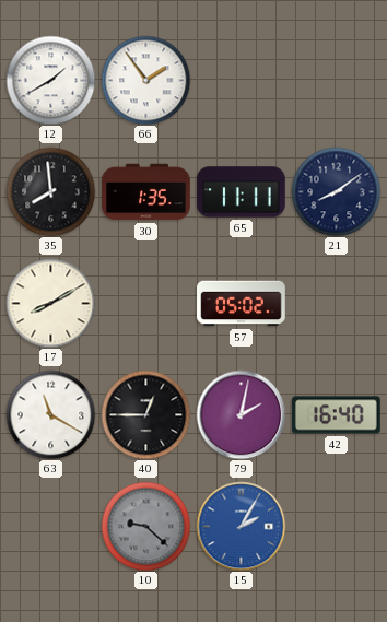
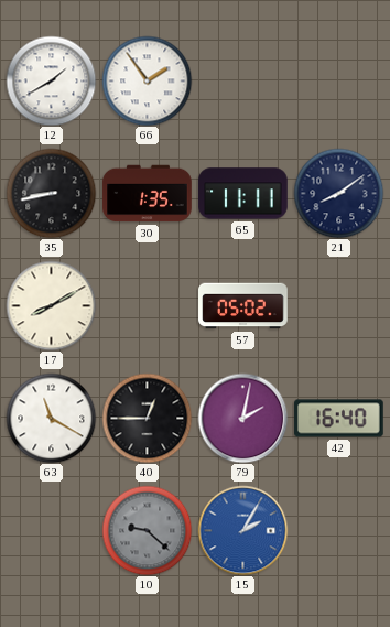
35: 7:59 -> 8:43 (51, 193)
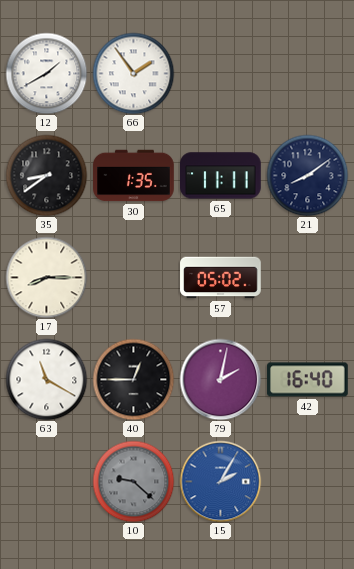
35: 8:43 -> 8:39 (46, 175)
17: 8:10 -> 8:15 (46, 277)
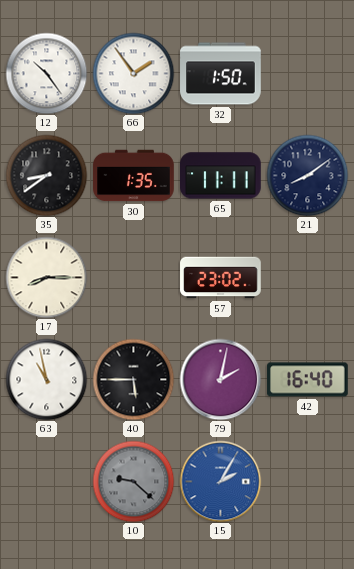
12: 1:40 -> 10:24 (46, 73)
32: none -> 1:50 (221, 74)
57: 05:02 -> 23:02 (221, 278)
63: 11:20 -> 10:58 (46, 379)
40: 12:45 -> 5:45 (133, 379)
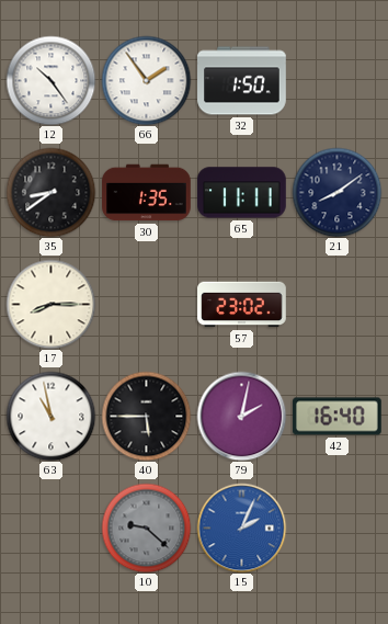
15: 2:05 -> 2:04 (241, 527)
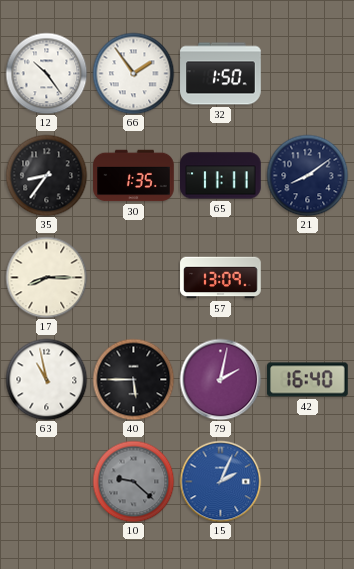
35: 8:39 -> 8:36 (46, 175)
57: 23:02 -> 13:09 (221, 278)
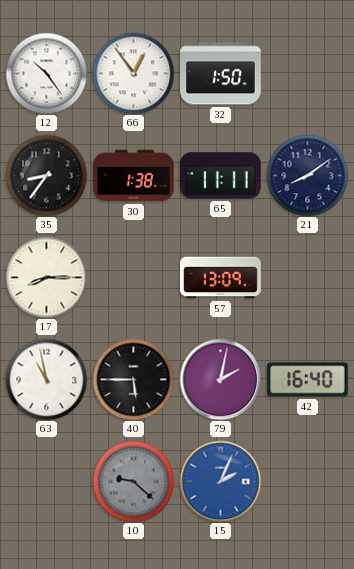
66: 1:54 -> 12:54 (133, 73)
30: 1:35 -> 1:38 (134, 176)
